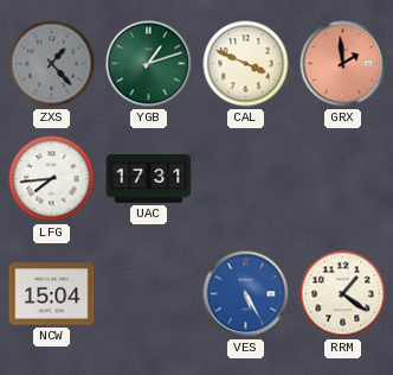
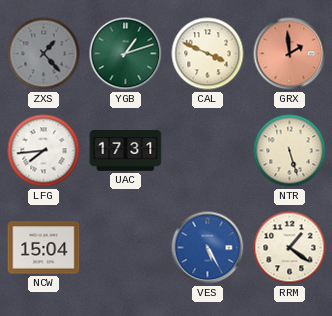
NTR: none -> 5:27 (290, 151)
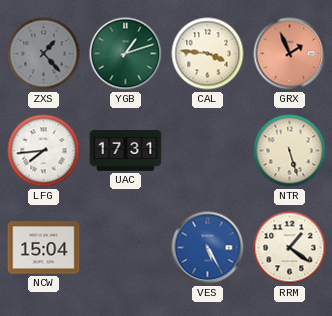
CAL: 3:49 -> 3:46 (208, 54)
GRX: 1:59 -> 1:56 (290, 54)
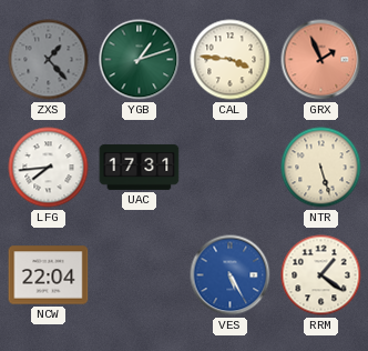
NCW: 15:04 -> 22:04 (49, 275)
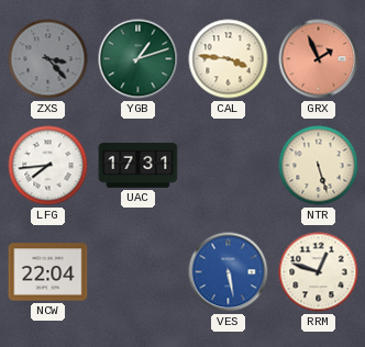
ZXS: 1:23 -> 3:23 (48, 59)
VES: 5:25 -> 5:28 (229, 272)
RRM: 1:21 -> 12:48 (319, 272)
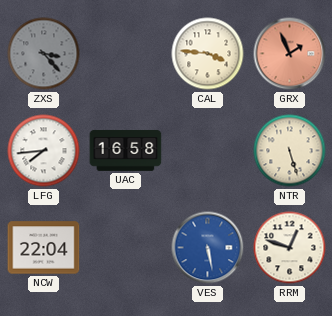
YGB: 1:12 -> none (139, 59)
UAC: 17:31 -> 16:58 (126, 150)
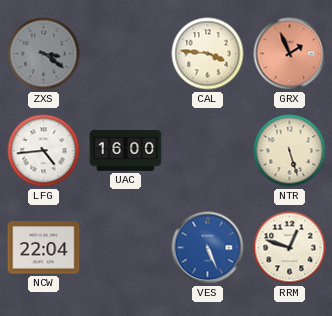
ZXS: 3:23 -> 3:21 (44, 54)
LFG: 7:44 -> 4:44 (44, 151)
UAC: 16:58 -> 16:00 (126, 150)
VES: 5:28 -> 5:26 (208, 248)
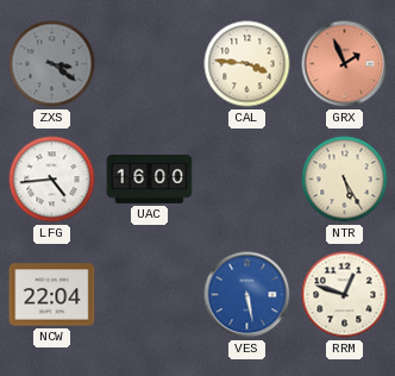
NTR: 5:27 -> 5:25 (345, 180)
VES: 5:26 -> 5:28 (247, 295)
